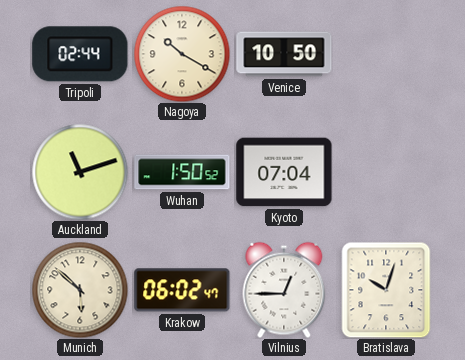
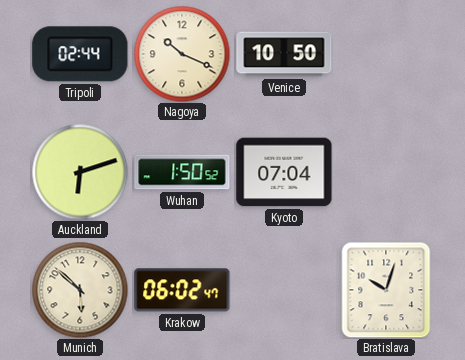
Nagoya: 10:20 -> 10:19 (182, 54)
Auckland: 11:12 -> 6:12 (80, 172)
Vilnius: 12:45 -> none (284, 290)
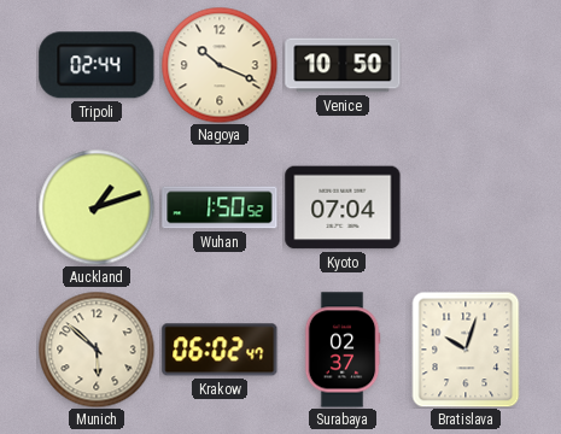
Auckland: 6:12 -> 1:12 (97, 207)
Surabaya: none -> 02:37 (343, 350)
